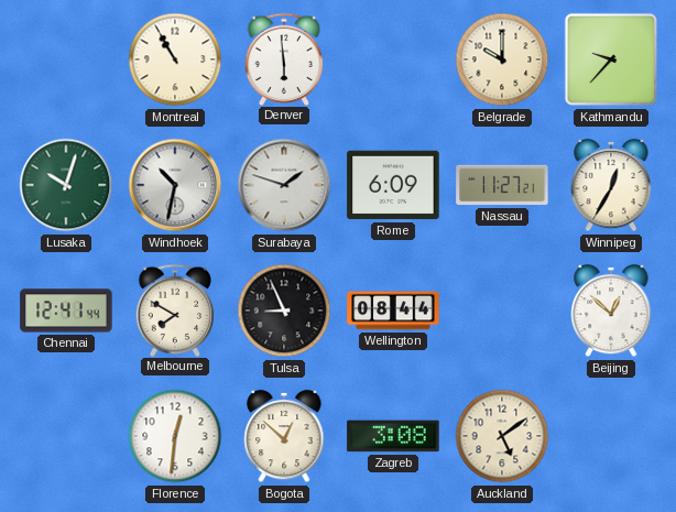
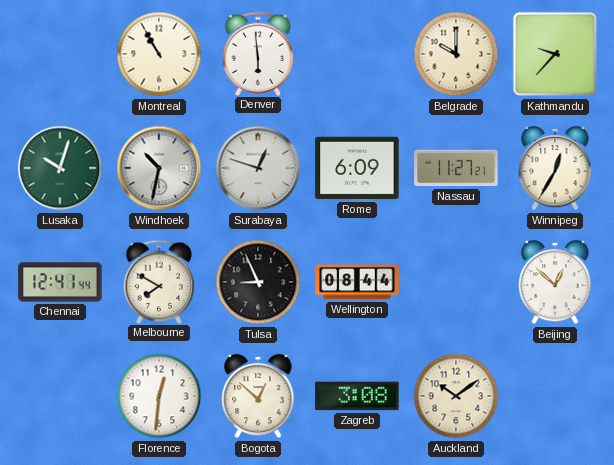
Surabaya: 1:48 -> 12:48 (258, 168)
Auckland: 5:09 -> 10:09 (456, 396)
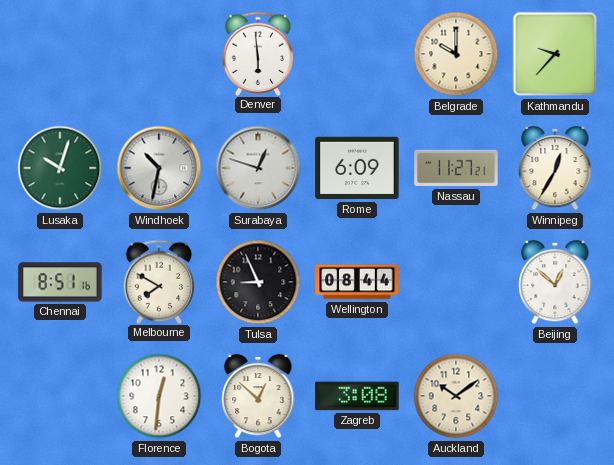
Montreal: 10:55 -> none (159, 54)
Chennai: 12:41 -> 8:51 (60, 282)
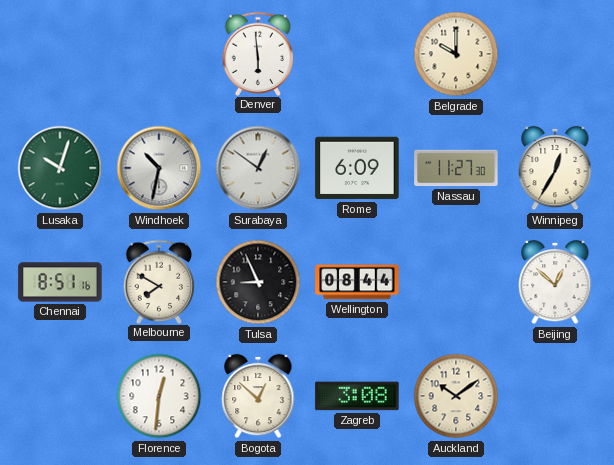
Kathmandu: 9:37 -> none (555, 54)
Surabaya: 12:48 -> 12:51 (258, 168)
Nassau: 11:27:21 -> 11:27:30 (456, 168)
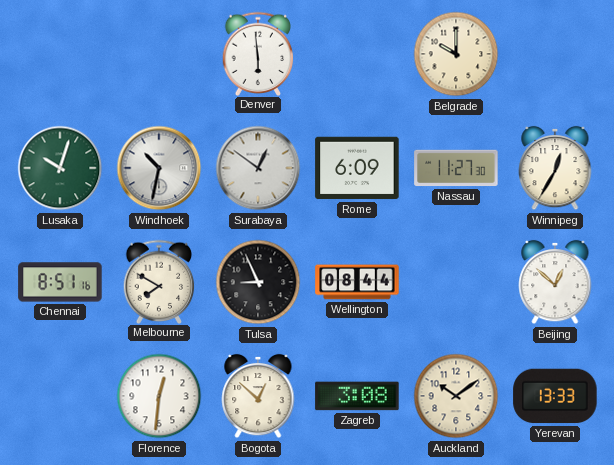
Yerevan: none -> 13:33 (555, 396)
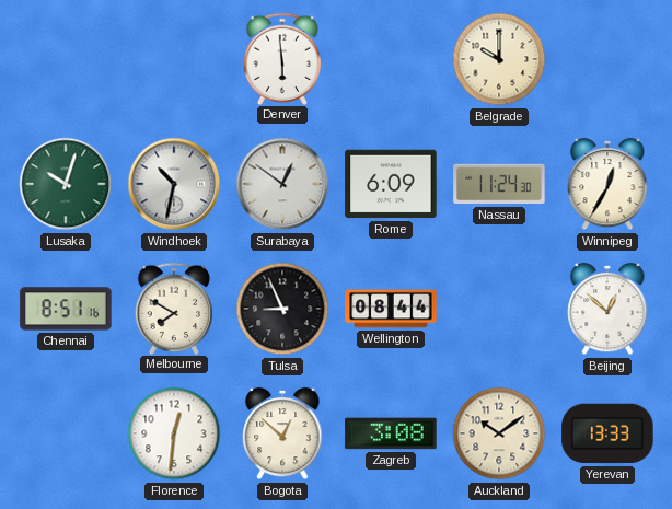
Nassau: 11:27 -> 11:24 (499, 184)
